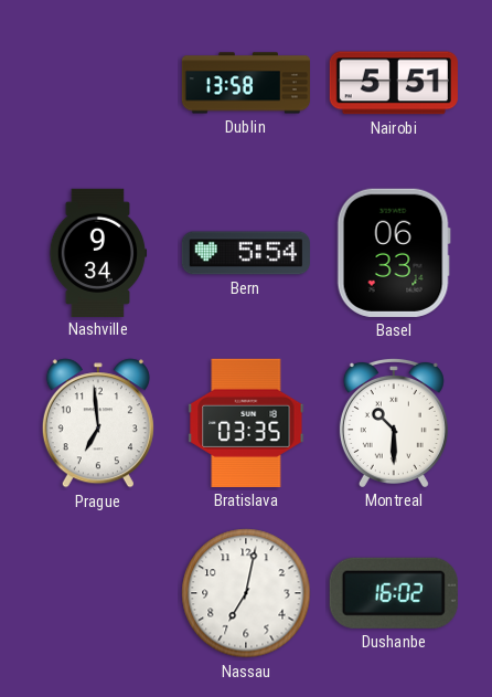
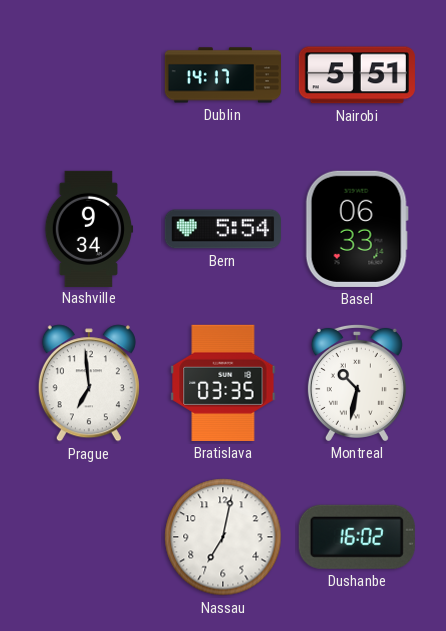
Dublin: 13:58 -> 14:17 (222, 75)
Montreal: 10:30 -> 10:32 (357, 382)
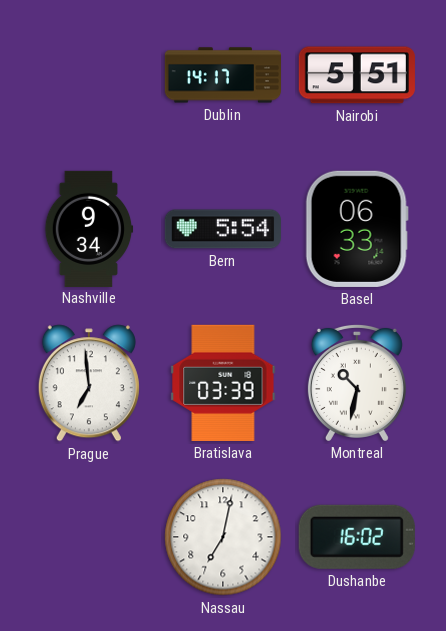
Bratislava: 03:35 -> 03:39 (223, 383)
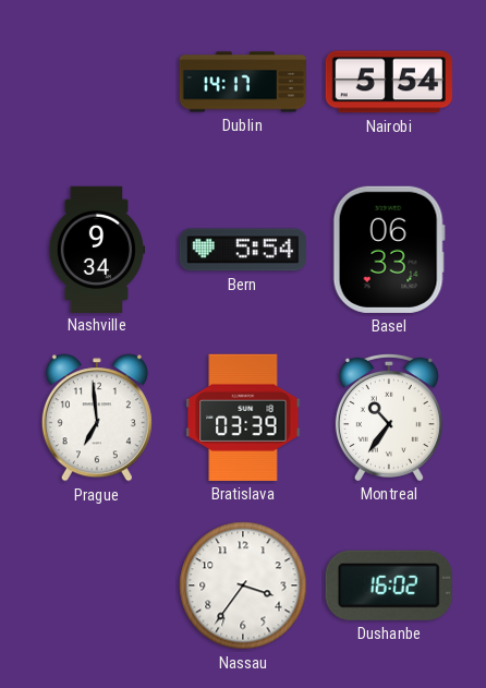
Nairobi: 5:51 -> 5:54 (389, 82)
Montreal: 10:32 -> 10:36 (389, 417)
Nassau: 7:02 -> 3:36 (243, 586)
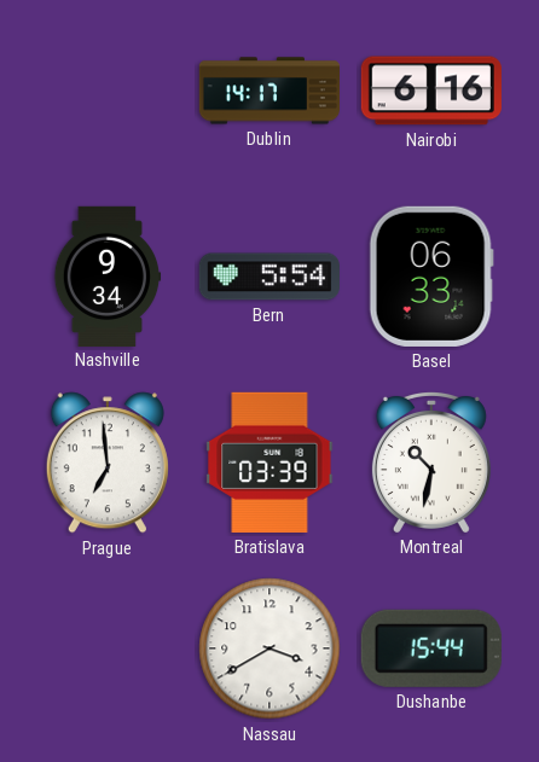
Nairobi: 5:54 -> 6:16 (431, 91)
Montreal: 10:36 -> 10:32 (431, 461)
Nassau: 3:36 -> 3:40 (269, 648)
Dushanbe: 16:02 -> 15:44 (431, 648)
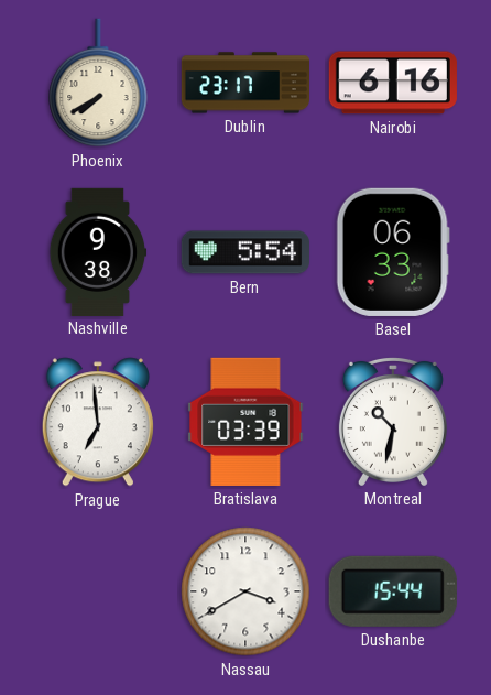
Phoenix: none -> 7:40 (98, 83)
Dublin: 14:17 -> 23:17 (244, 83)
Nashville: 9:34 -> 9:38 (98, 251)
